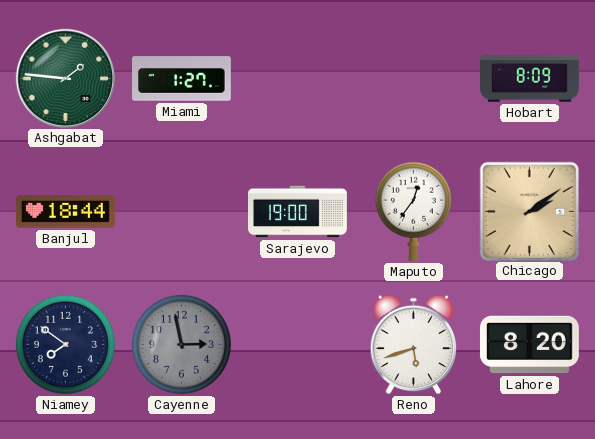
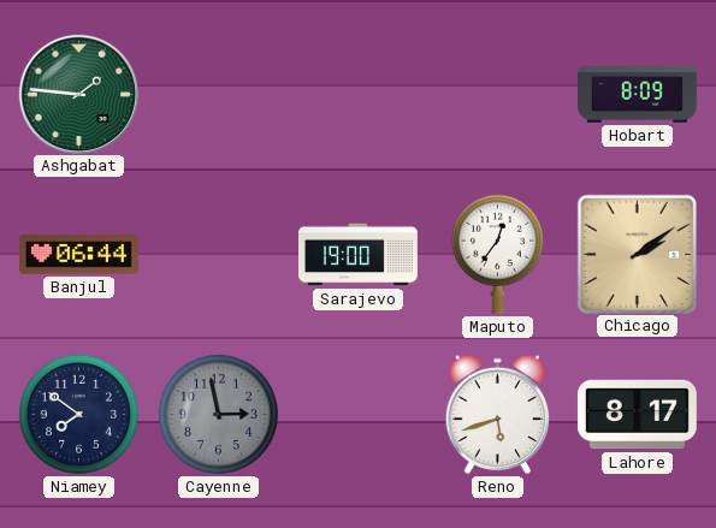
Miami: 1:27 -> none (182, 79)
Banjul: 18:44 -> 06:44 (78, 255)
Lahore: 8:20 -> 8:17 (637, 415)
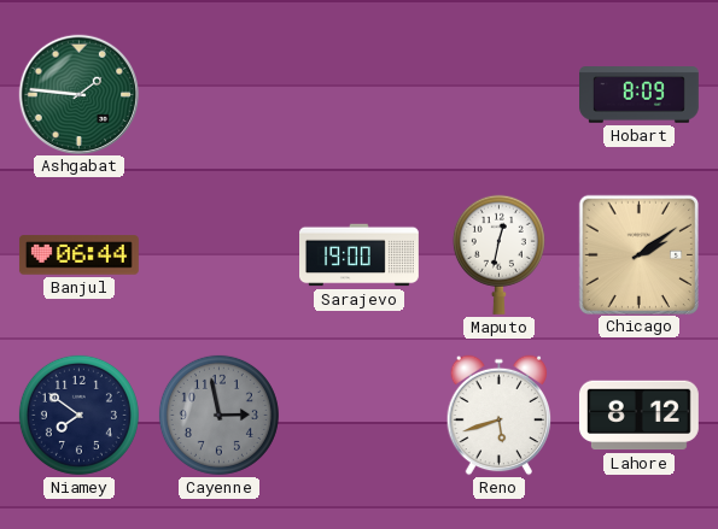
Maputo: 12:36 -> 12:32 (498, 254)
Lahore: 8:17 -> 8:12 (638, 416)
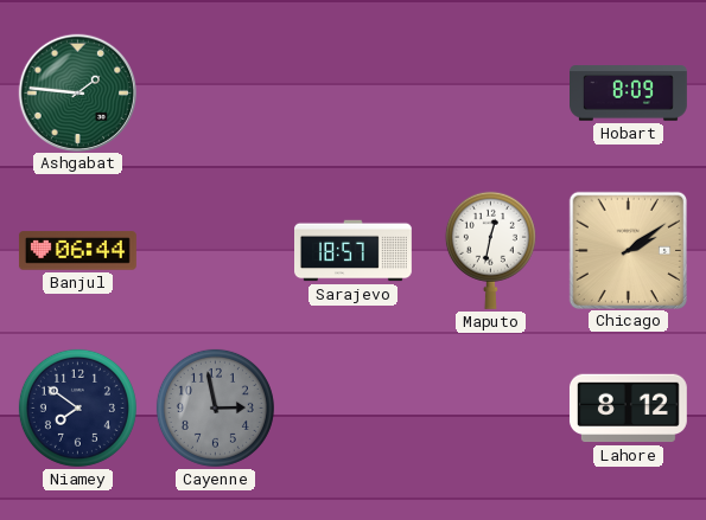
Sarajevo: 19:00 -> 18:57 (354, 251)
Reno: 5:42 -> none (500, 416)
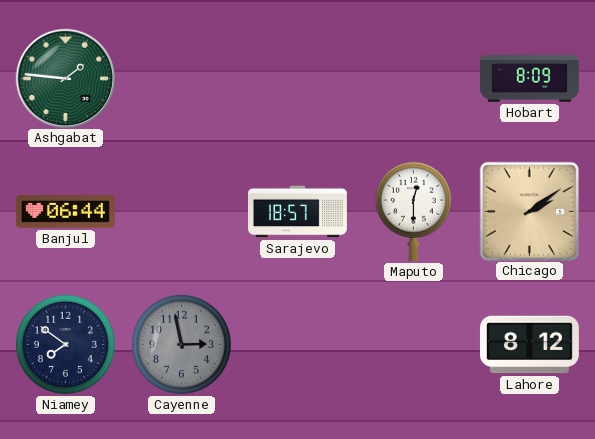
Maputo: 12:32 -> 12:30 (413, 211)
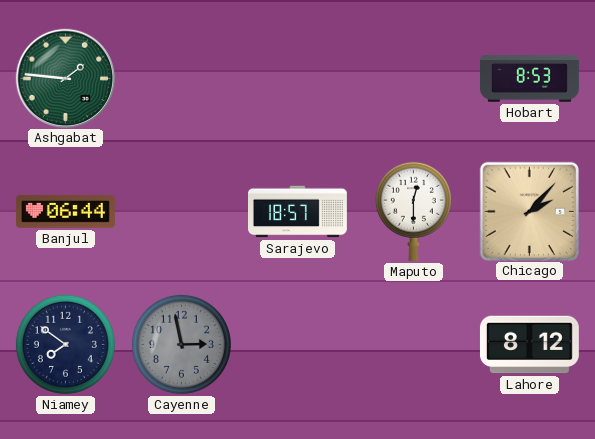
Hobart: 8:09 -> 8:53 (530, 79)
Chicago: 2:09 -> 2:07 (529, 211)
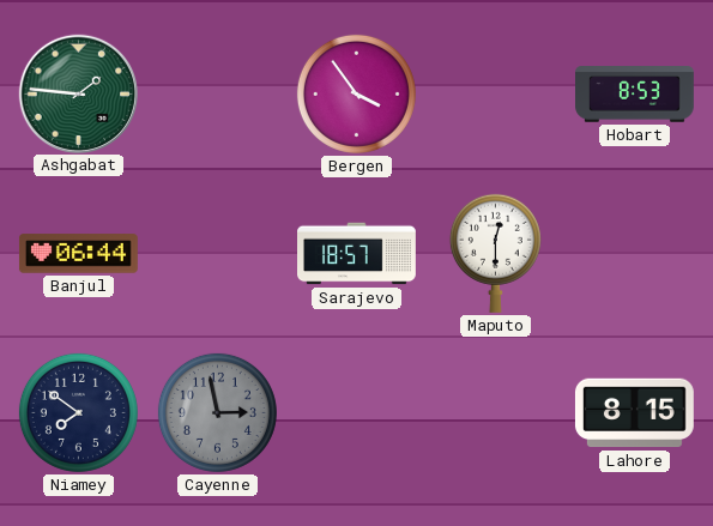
Bergen: none -> 3:54 (356, 93)
Chicago: 2:07 -> none (529, 211)
Lahore: 8:12 -> 8:15 (634, 413)
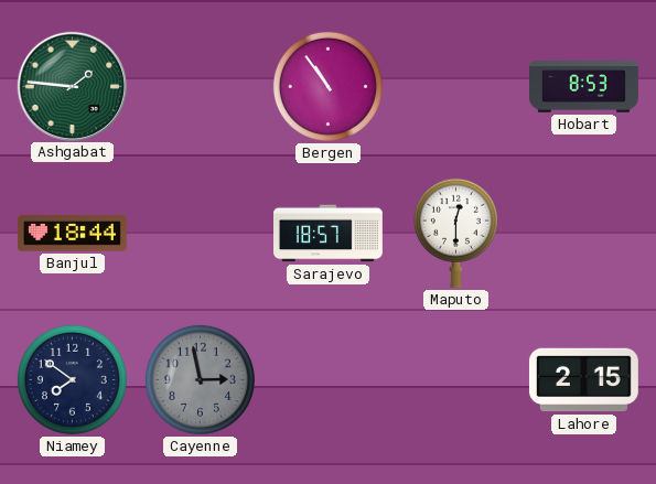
Bergen: 3:54 -> 10:54 (327, 86)
Banjul: 06:44 -> 18:44 (72, 234)
Lahore: 8:15 -> 2:15 (583, 380)
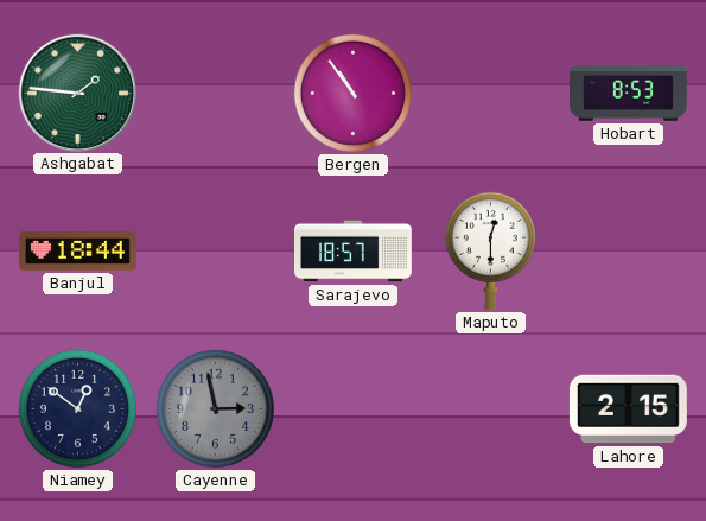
Niamey: 7:51 -> 12:51 (77, 408)
